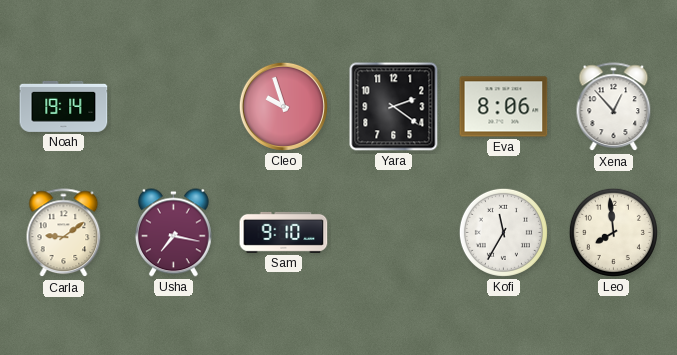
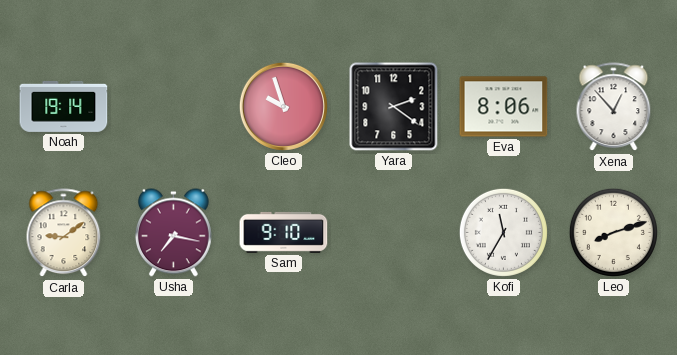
Leo: 7:59 -> 8:12 (613, 232)
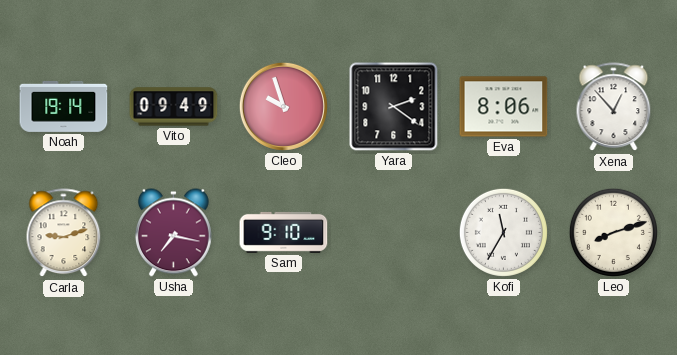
Vito: none -> 09:49 (174, 107)
Carla: 9:09 -> 9:12 (64, 233)
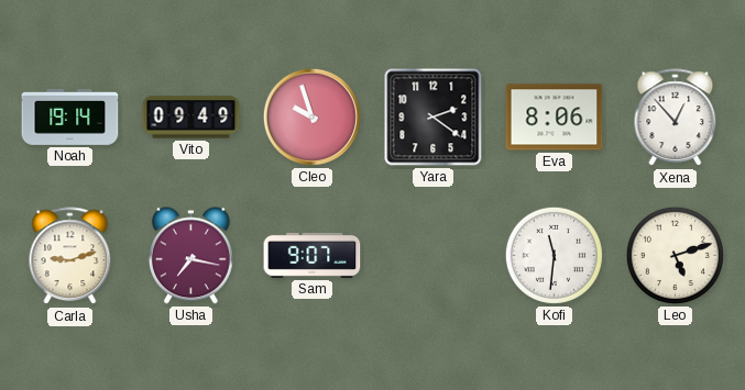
Sam: 9:10 -> 9:07 (313, 255)
Kofi: 11:35 -> 11:31 (554, 255)
Leo: 8:12 -> 5:12 (675, 255)
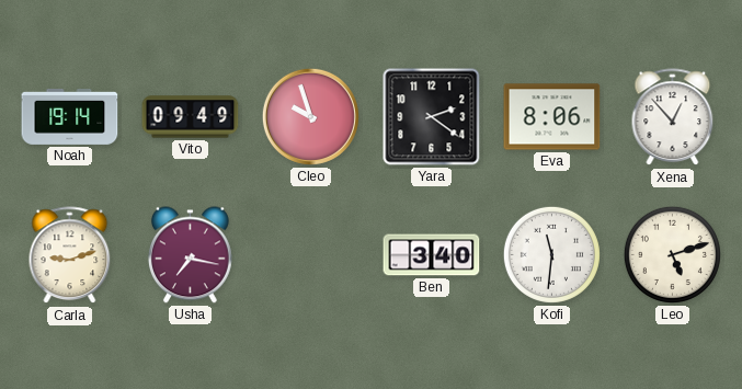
Sam: 9:07 -> none (313, 255)
Ben: none -> 3:40 (432, 255)
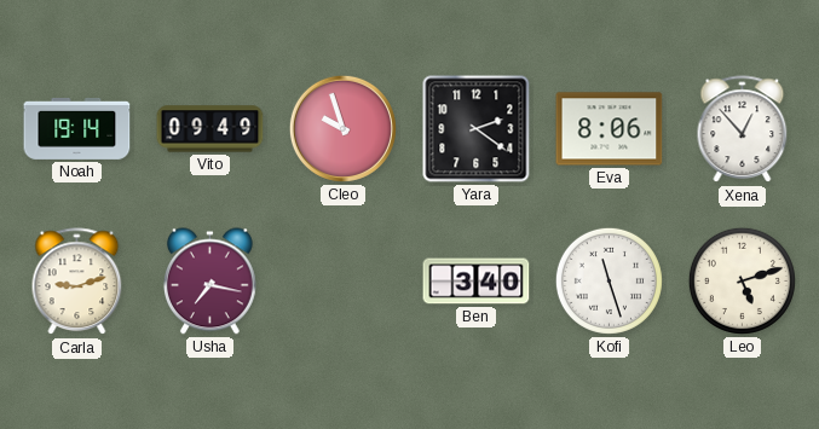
Kofi: 11:31 -> 11:27 (609, 280)
